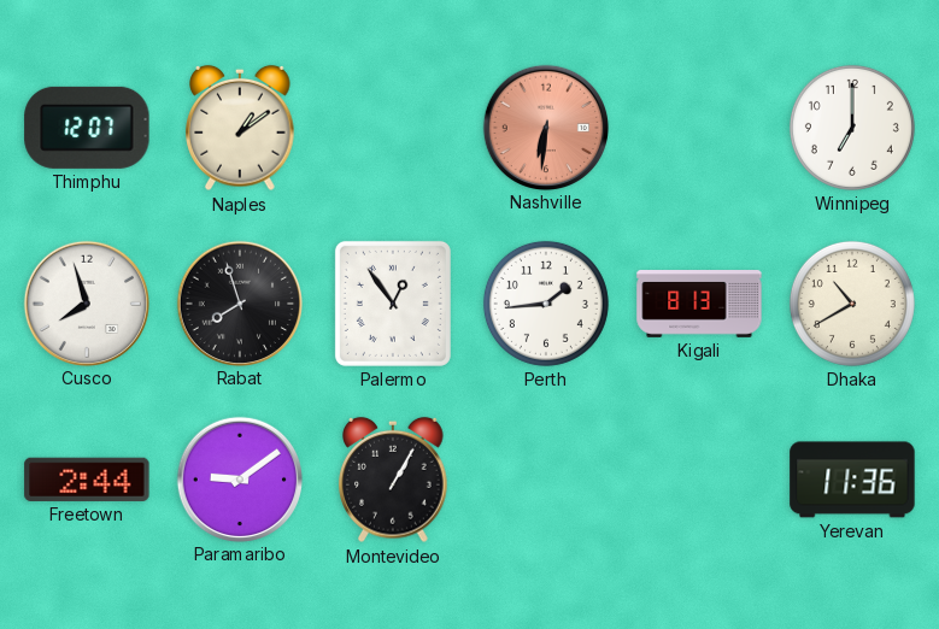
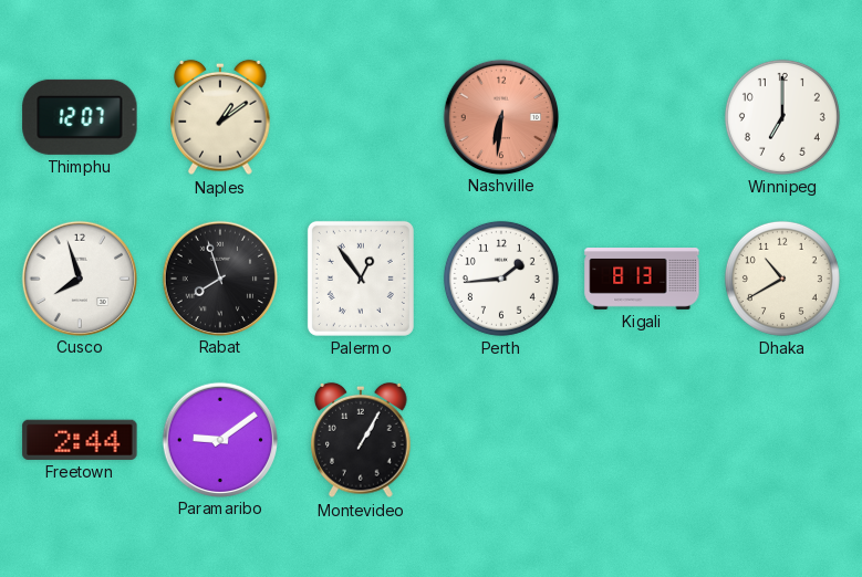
Yerevan: 11:36 -> none (852, 480)
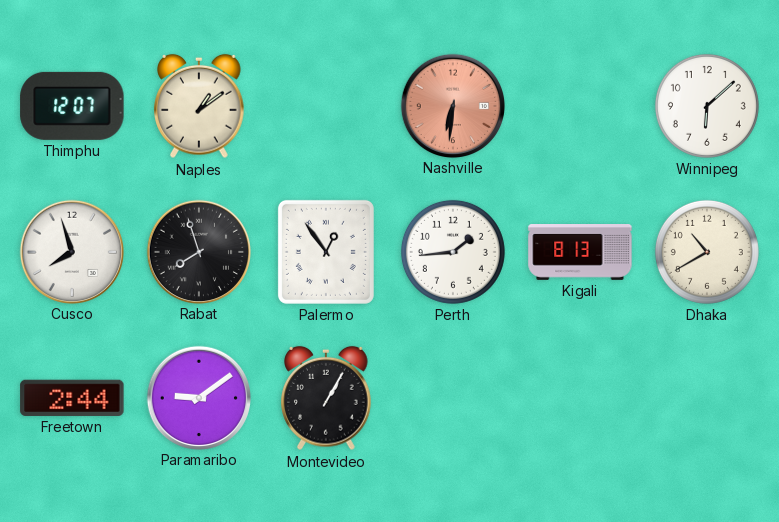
Winnipeg: 7:00 -> 6:08 (707, 106)
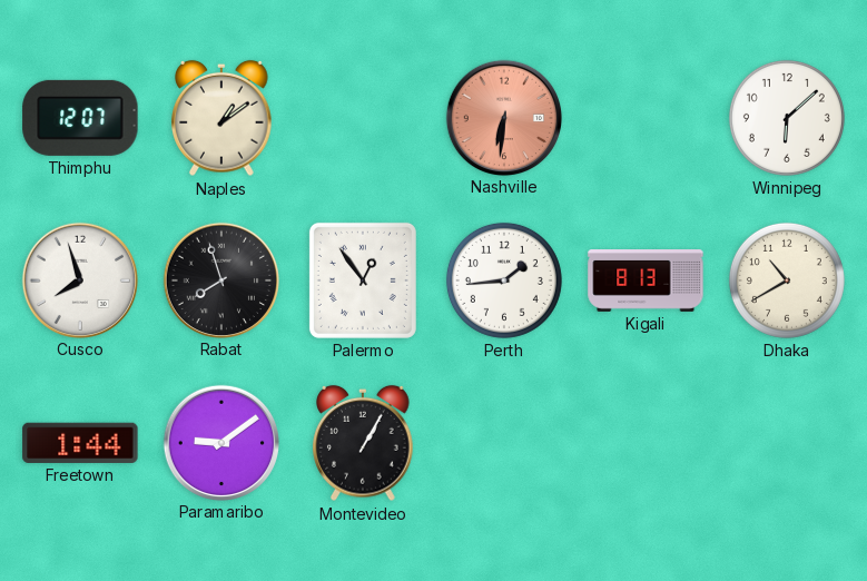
Freetown: 2:44 -> 1:44 (80, 443)
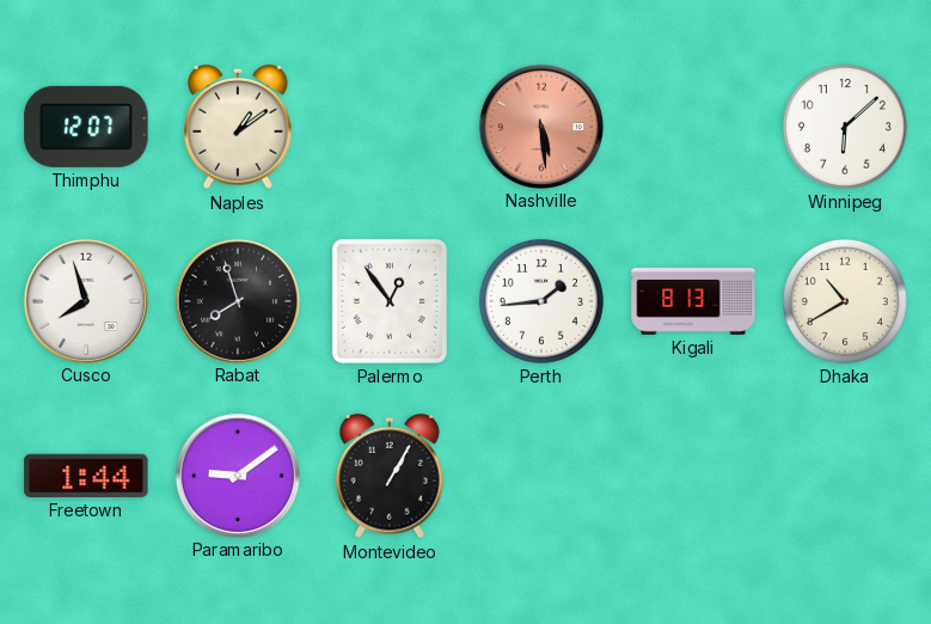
Nashville: 6:31 -> 5:29 (540, 126)
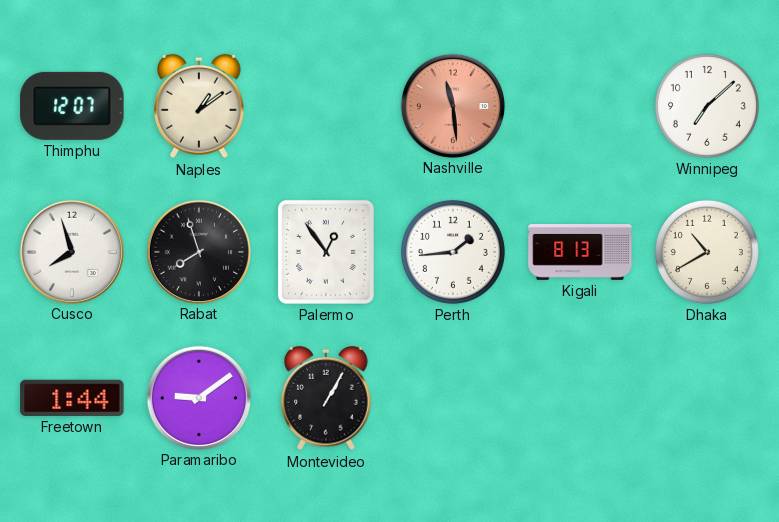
Nashville: 5:29 -> 11:29 (452, 105)
Winnipeg: 6:08 -> 7:08 (707, 106)
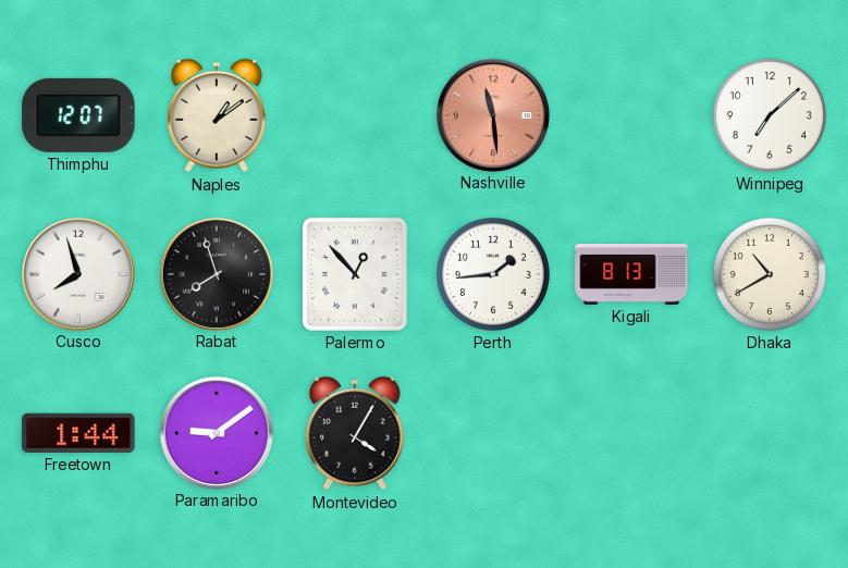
Palermo: 12:54 -> 12:53 (355, 274)
Montevideo: 1:05 -> 4:05 (355, 433)
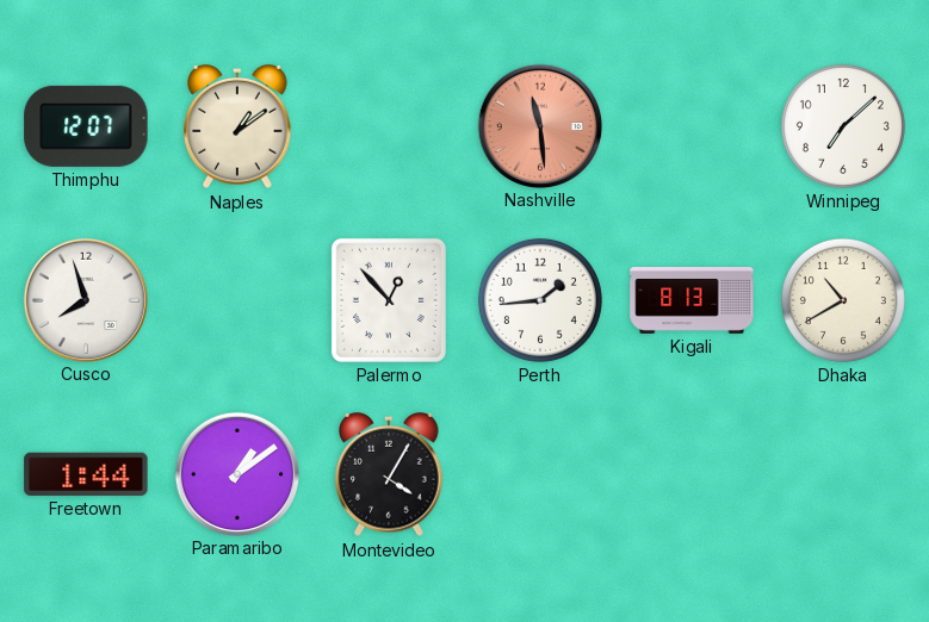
Rabat: 7:57 -> none (216, 273)
Paramaribo: 9:09 -> 1:09 (236, 473)
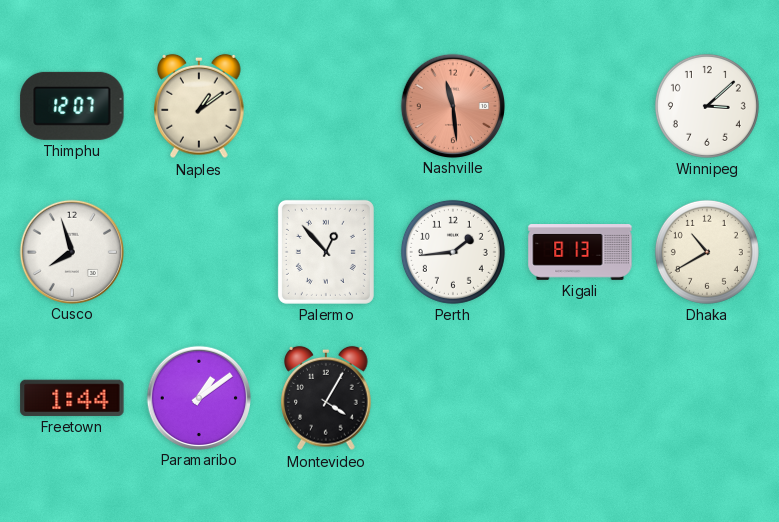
Winnipeg: 7:08 -> 3:08 (707, 106)
